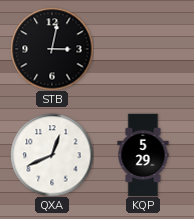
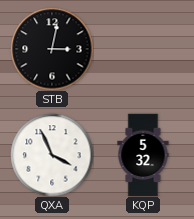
QXA: 12:41 -> 3:56 (52, 155)
KQP: 5:29 -> 5:32 (143, 155)
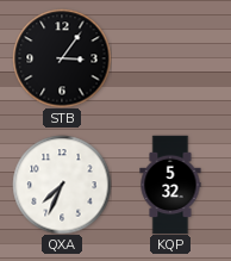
STB: 3:02 -> 3:06 (62, 58)
QXA: 3:56 -> 7:34 (62, 185)
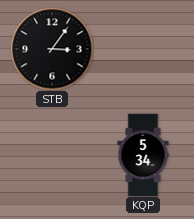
QXA: 7:34 -> none (62, 185)
KQP: 5:32 -> 5:34 (143, 155)
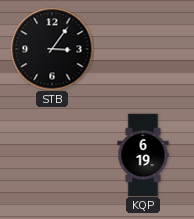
KQP: 5:34 -> 6:19 (143, 155)
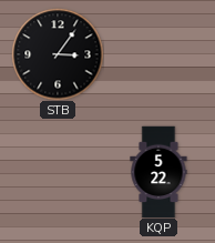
KQP: 6:19 -> 5:22 (158, 172)
